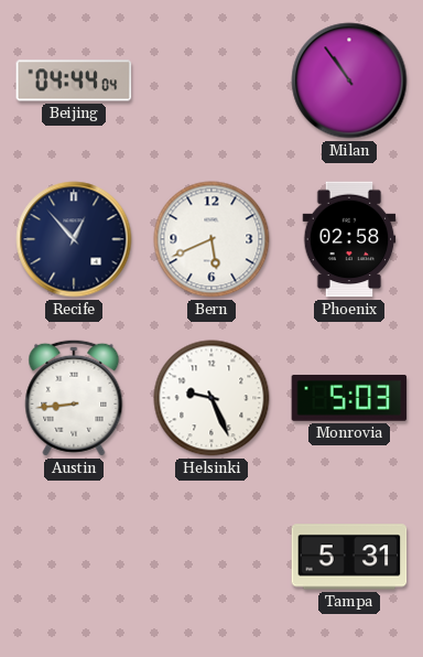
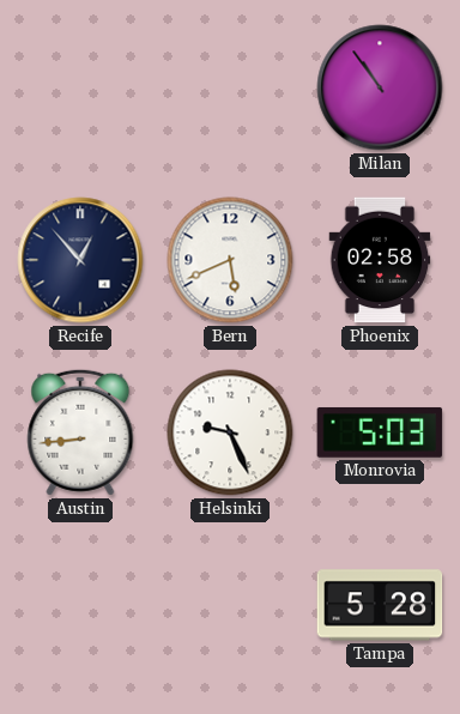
Beijing: 04:44 -> none (74, 80)
Tampa: 5:31 -> 5:28 (380, 605)
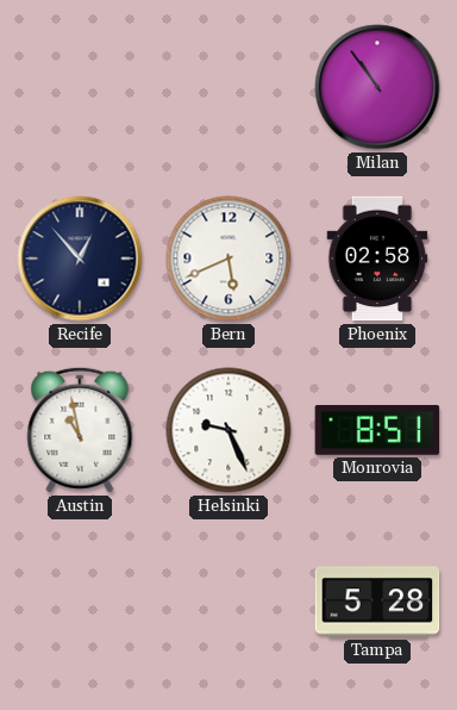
Austin: 8:44 -> 10:58 (80, 430)
Monrovia: 5:03 -> 8:51 (377, 430)
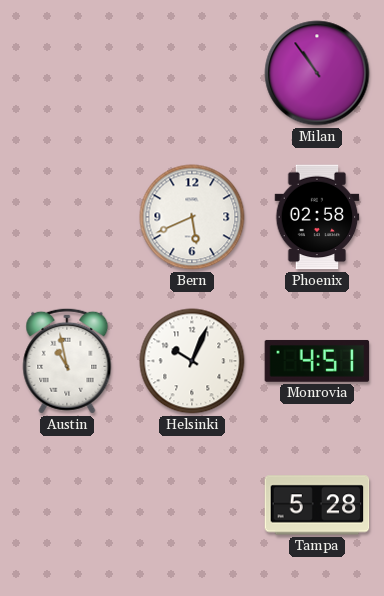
Recife: 12:53 -> none (80, 259)
Helsinki: 9:26 -> 10:04 (192, 361)
Monrovia: 8:51 -> 4:51 (317, 361)
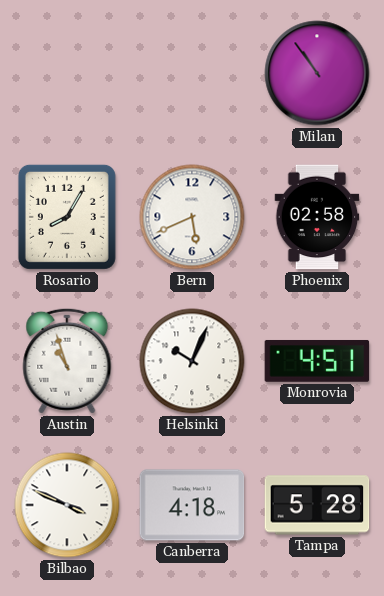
Rosario: none -> 8:05 (67, 217)
Austin: 10:58 -> 10:57 (67, 361)
Bilbao: none -> 3:49 (67, 505)
Canberra: none -> 4:18 (192, 505)
